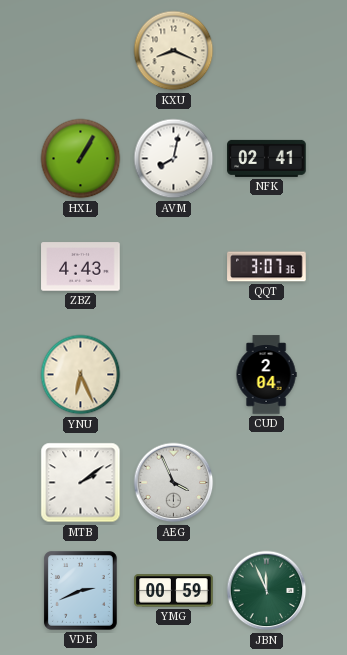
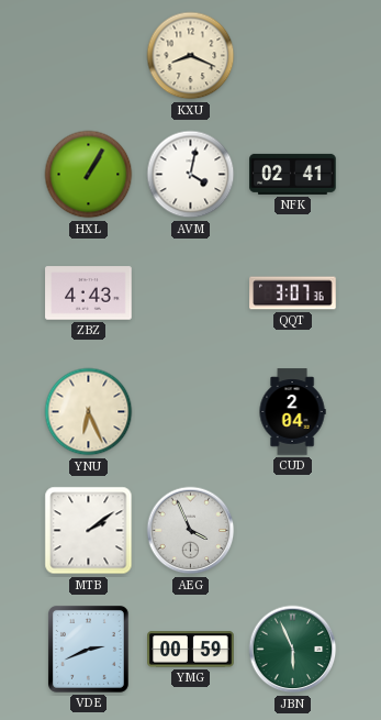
AVM: 8:02 -> 4:02 (191, 175)
JBN: 11:56 -> 5:56 (293, 650)
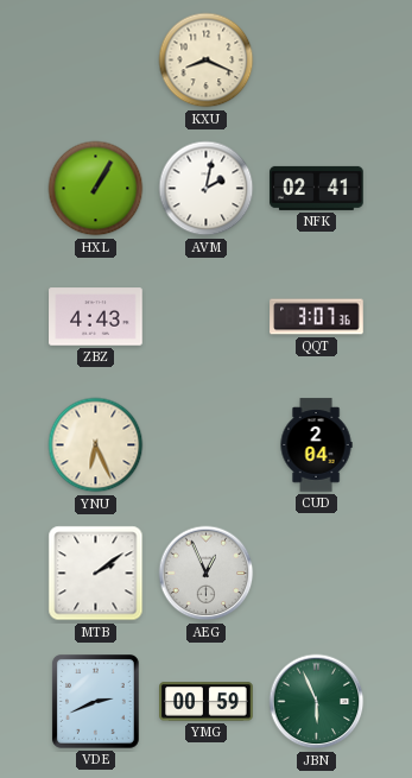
AVM: 4:02 -> 2:02 (207, 189)
AEG: 3:56 -> 12:56 (207, 574)
